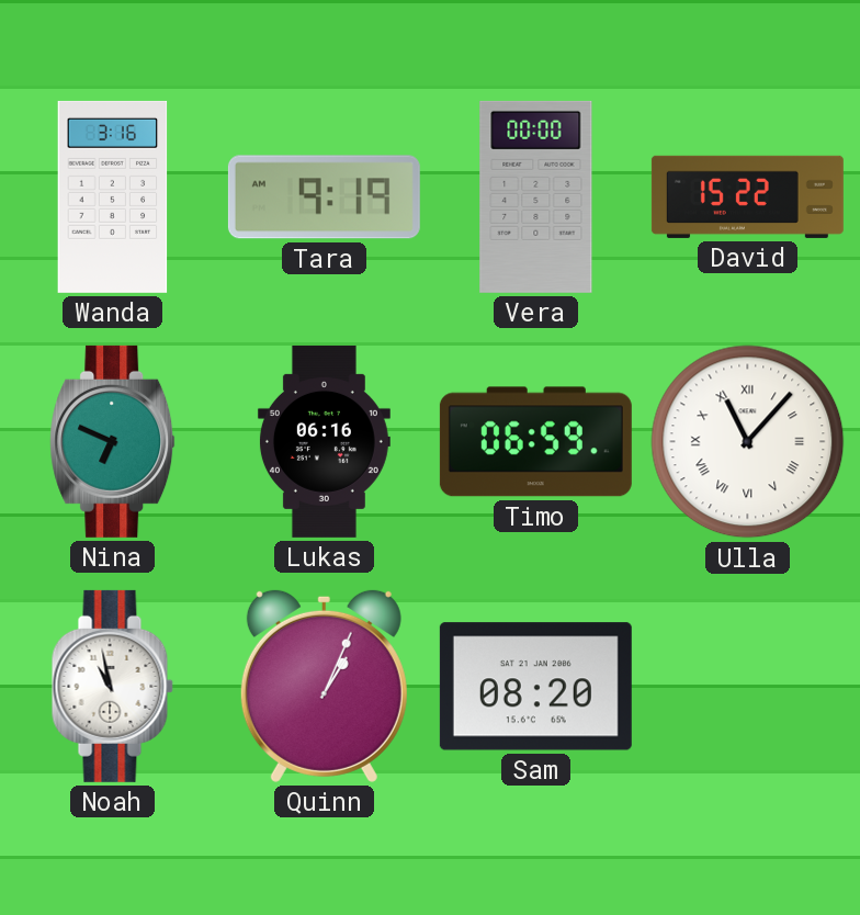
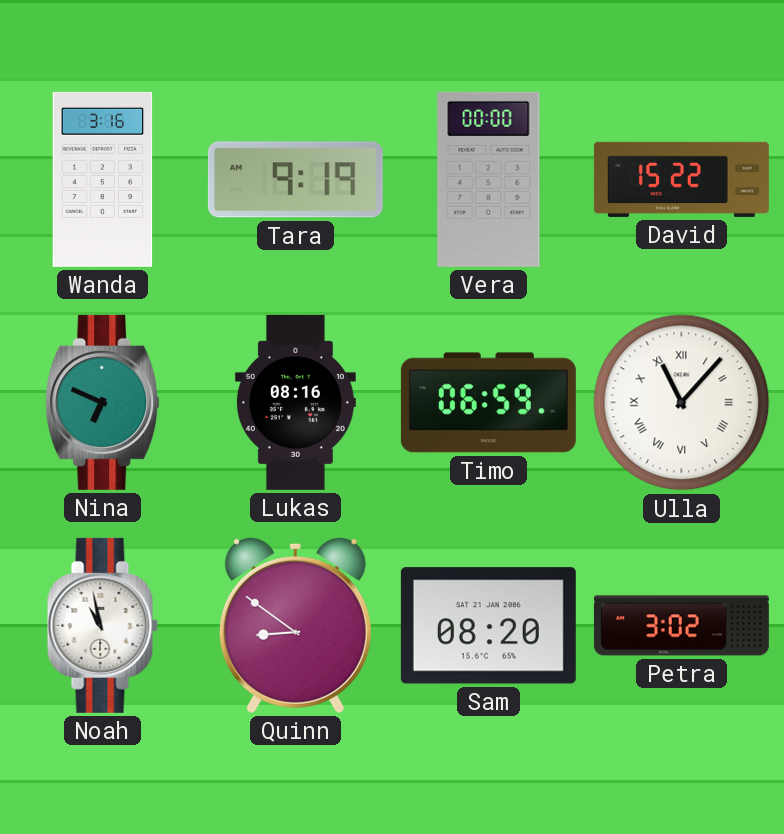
Lukas: 06:16 -> 08:16 (295, 402)
Quinn: 1:04 -> 8:51 (295, 625)
Petra: none -> 3:02 (681, 626)
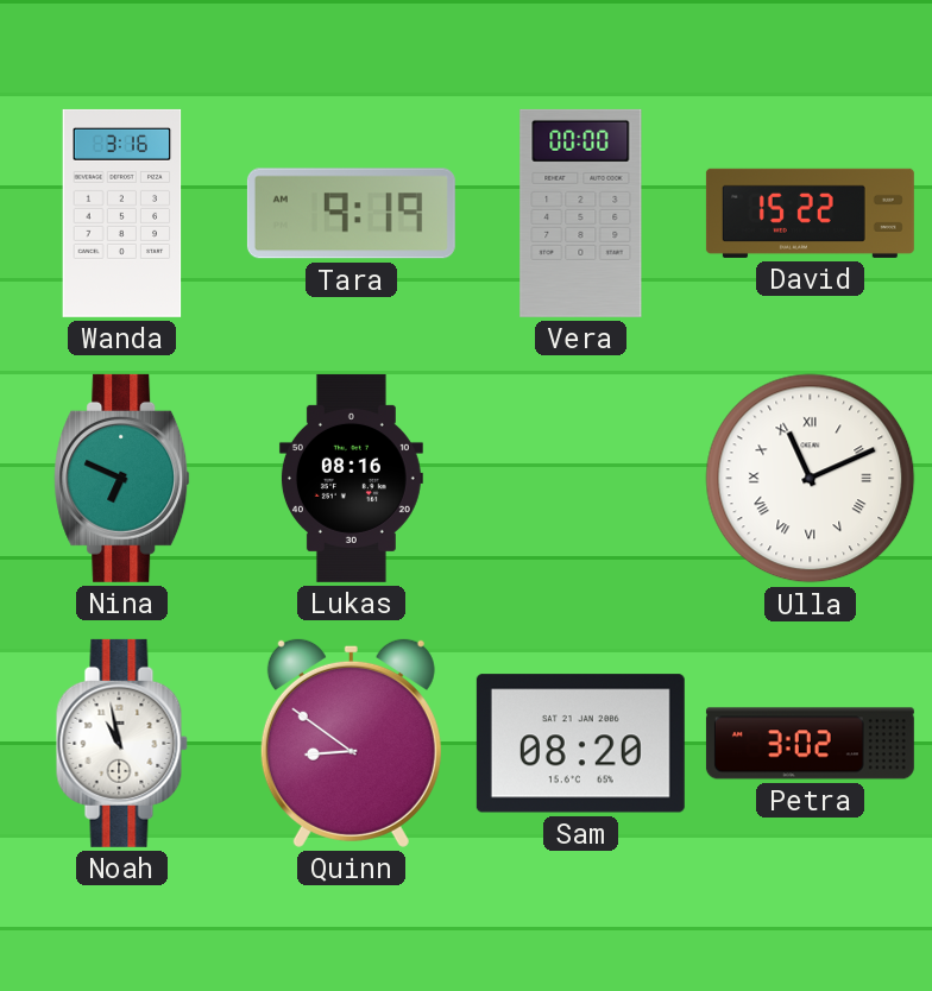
Timo: 06:59 -> none (488, 403)
Ulla: 11:07 -> 11:11 (811, 479)
